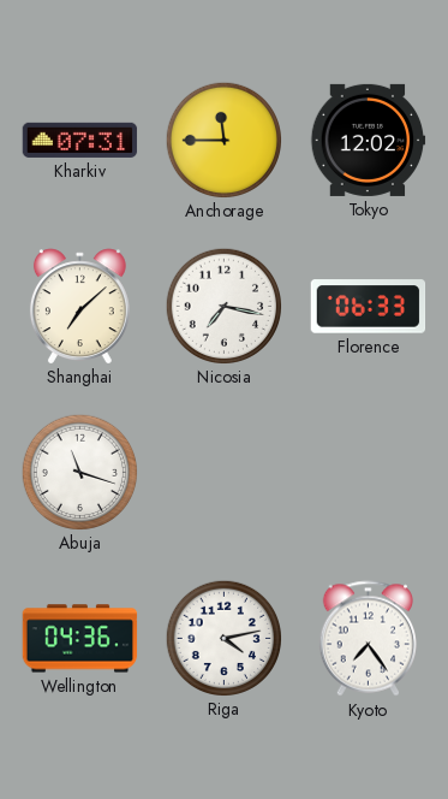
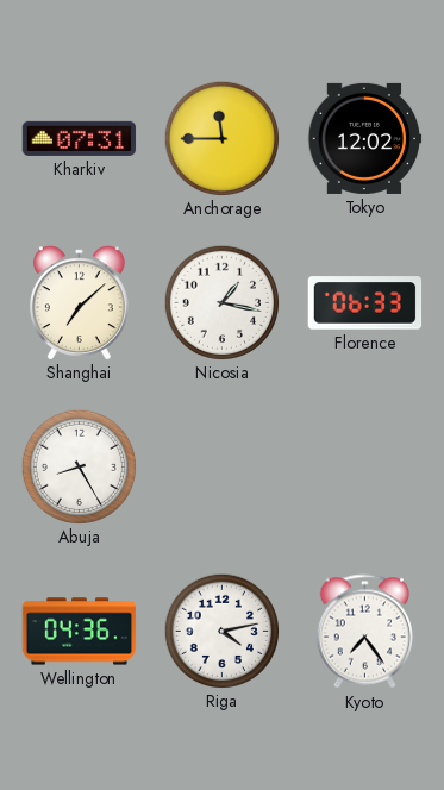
Nicosia: 7:17 -> 1:17 (221, 302)
Abuja: 11:18 -> 8:25 (79, 466)
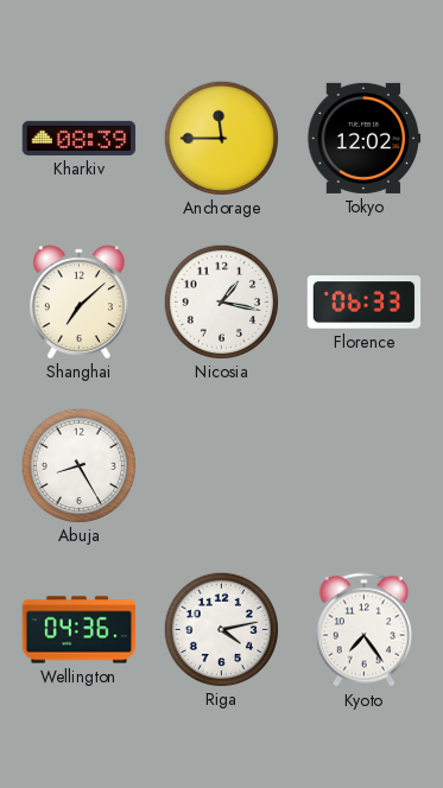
Kharkiv: 07:31 -> 08:39 (80, 138)
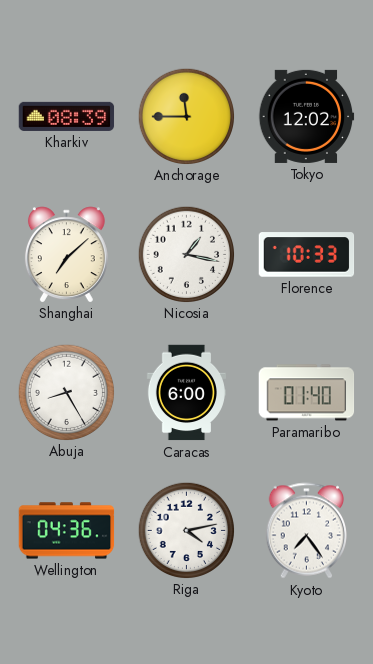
Florence: 06:33 -> 10:33 (307, 255)
Caracas: none -> 6:00 (186, 393)
Paramaribo: none -> 01:40 (307, 393)
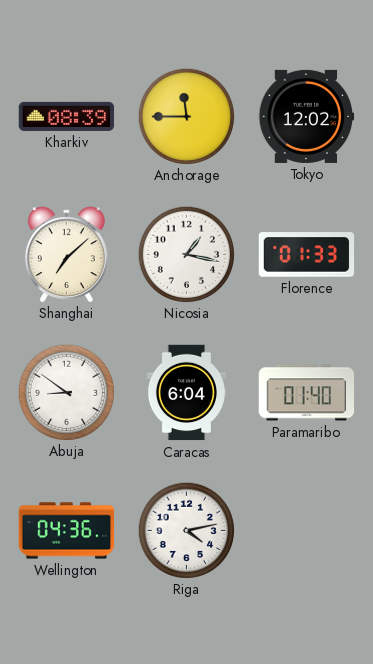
Florence: 10:33 -> 01:33 (307, 255)
Abuja: 8:25 -> 8:51 (66, 392)
Caracas: 6:00 -> 6:04 (186, 393)
Kyoto: 7:24 -> none (306, 531)
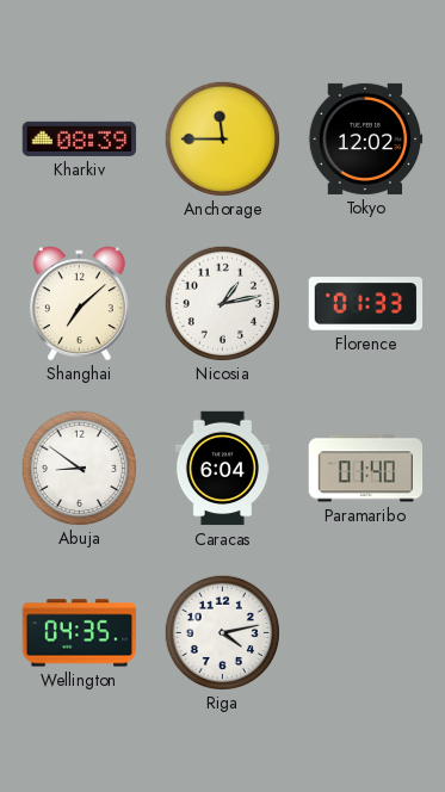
Nicosia: 1:17 -> 1:13 (222, 303)
Wellington: 04:36 -> 04:35 (80, 633)
